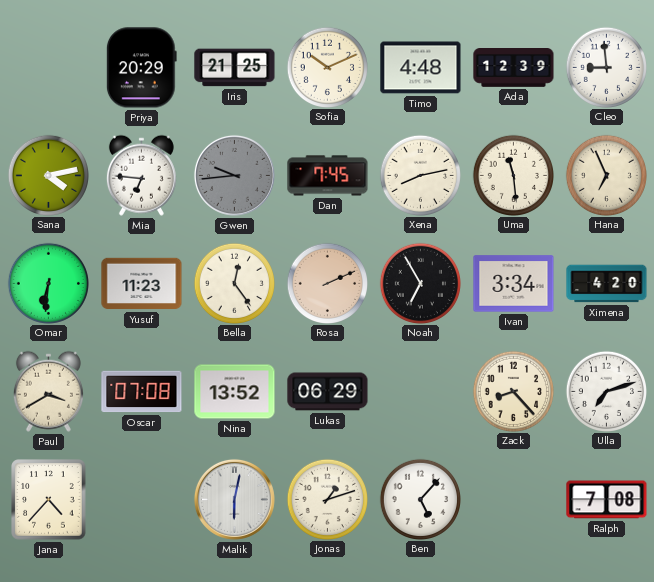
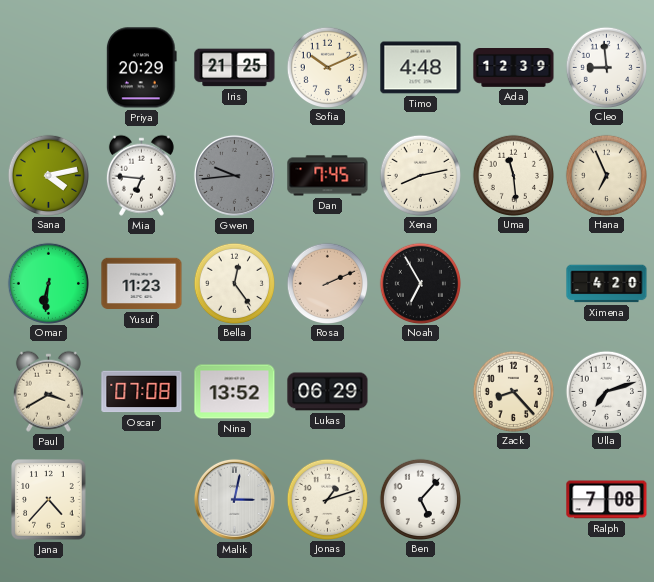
Ivan: 3:34 -> none (514, 284)
Malik: 6:02 -> 3:02 (234, 499)
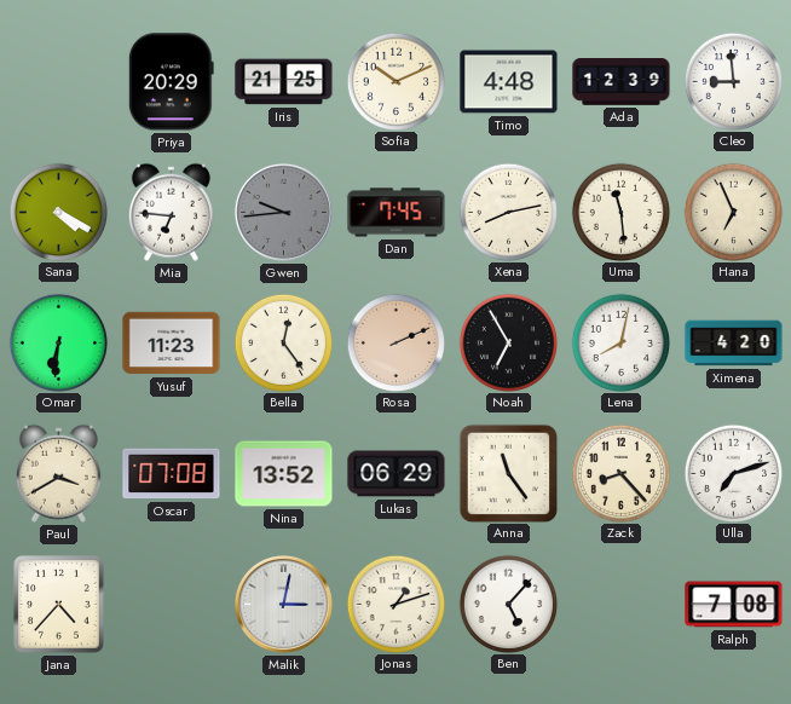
Sana: 4:13 -> 4:20 (58, 212)
Lena: none -> 8:02 (620, 342)
Anna: none -> 11:24 (508, 473)
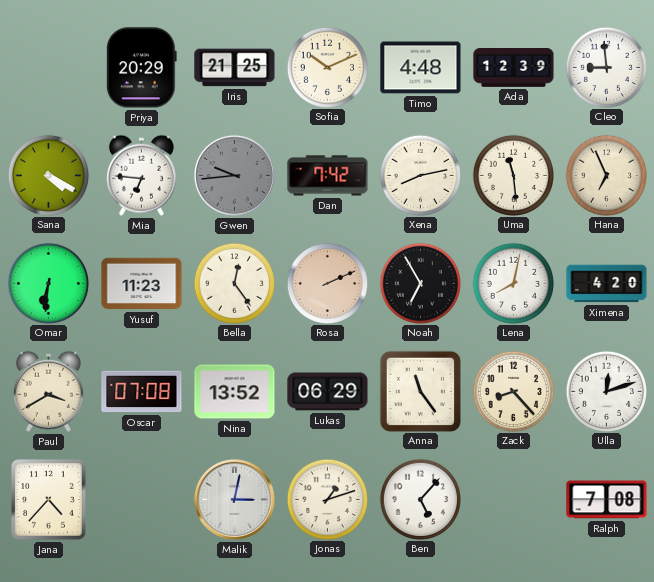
Dan: 7:45 -> 7:42 (328, 176)
Ulla: 7:12 -> 12:12 (606, 391)
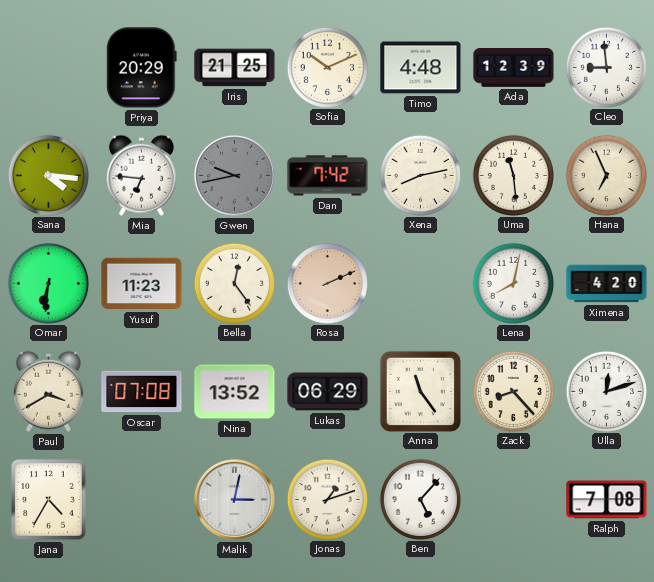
Sana: 4:20 -> 4:16 (48, 175)
Gwen: 9:44 -> 9:43 (234, 175)
Noah: 6:55 -> none (420, 283)
Jana: 4:37 -> 4:35 (49, 500)
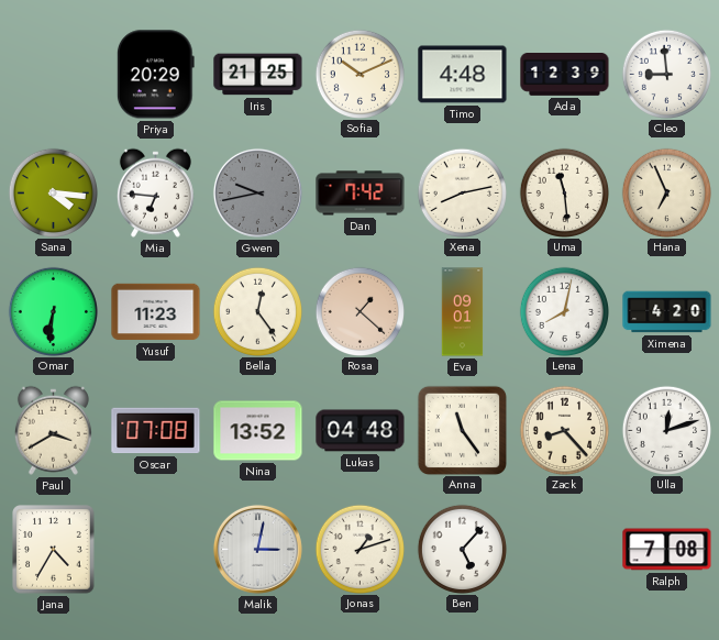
Rosa: 2:11 -> 1:22 (360, 311)
Eva: none -> 09:01 (463, 312)
Lukas: 06:29 -> 04:48 (361, 431)
